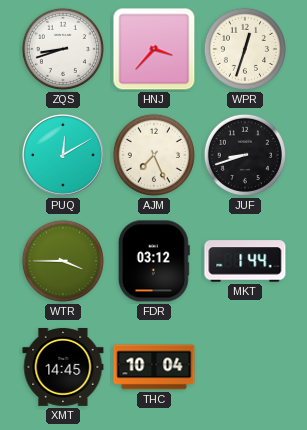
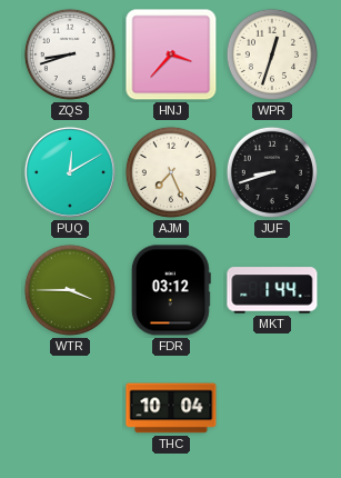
XMT: 14:45 -> none (63, 367)
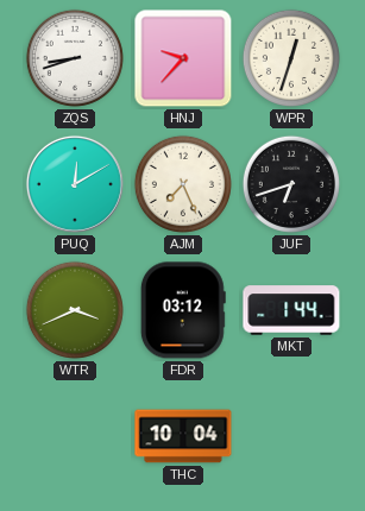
HNJ: 3:37 -> 9:37 (183, 58)
JUF: 8:42 -> 6:42 (291, 184)
WTR: 3:45 -> 3:41 (75, 310)
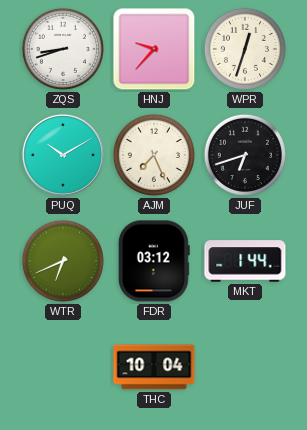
PUQ: 12:10 -> 10:10 (63, 155)
WTR: 3:41 -> 6:41 (63, 261)
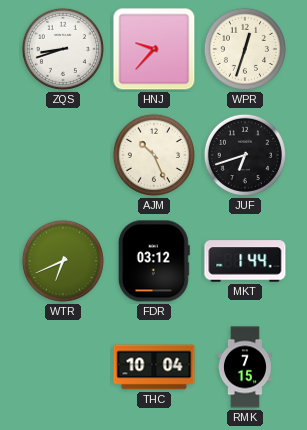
PUQ: 10:10 -> none (63, 155)
AJM: 7:26 -> 10:26 (154, 155)
RMK: none -> 7:15 (245, 367)
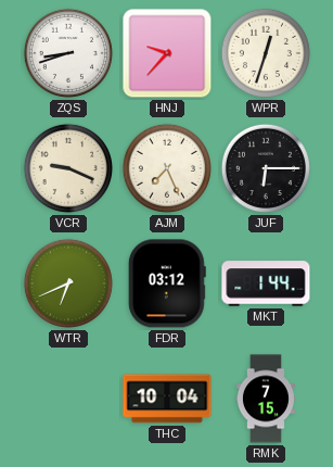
VCR: none -> 9:19 (68, 168)
AJM: 10:26 -> 7:26 (167, 168)
JUF: 6:42 -> 6:15 (266, 168)
